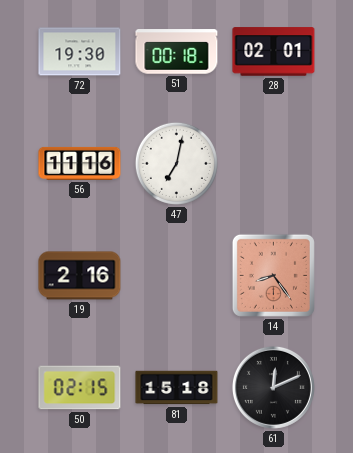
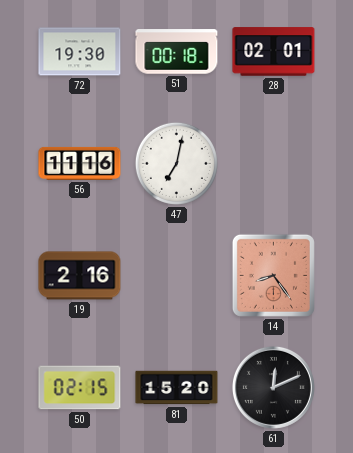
81: 15:18 -> 15:20 (177, 388)
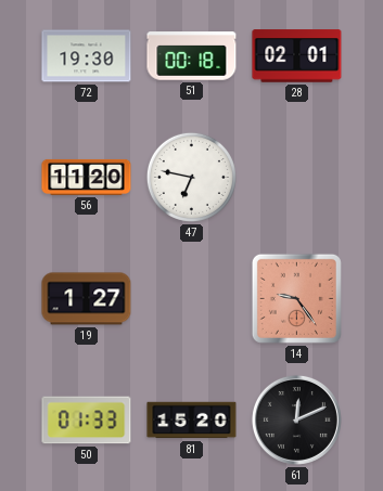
56: 11:16 -> 11:20 (87, 177)
47: 7:02 -> 6:47 (191, 177)
19: 2:16 -> 1:27 (87, 299)
14: 8:24 -> 9:24 (296, 298)
50: 02:15 -> 01:33 (87, 421)
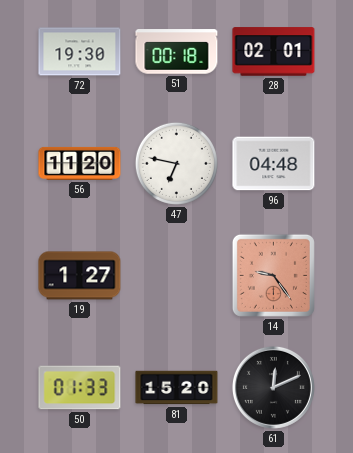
96: none -> 04:48 (274, 164)
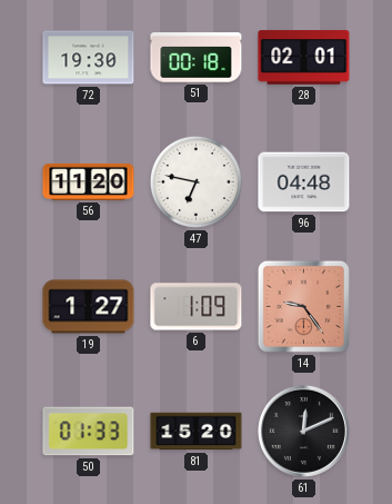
6: none -> 1:09 (197, 307)
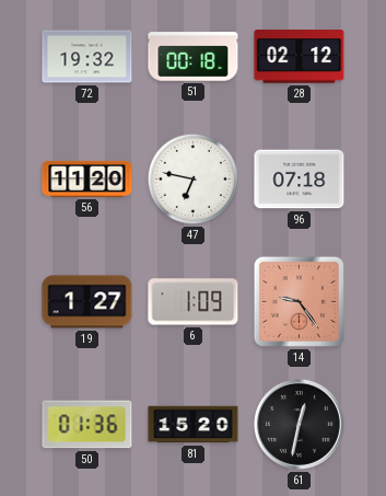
72: 19:30 -> 19:32 (87, 57)
28: 02:01 -> 02:12 (300, 57)
96: 04:48 -> 07:18 (300, 180)
50: 01:33 -> 01:36 (87, 425)
61: 12:11 -> 12:32 (299, 424)
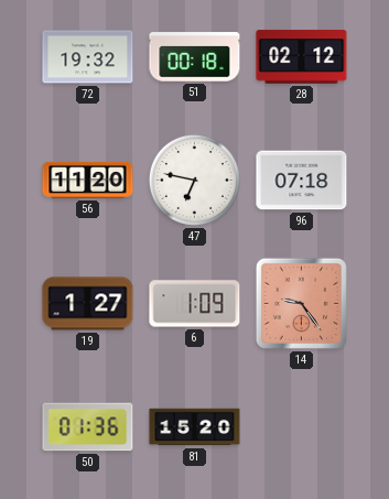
61: 12:32 -> none (299, 424)
